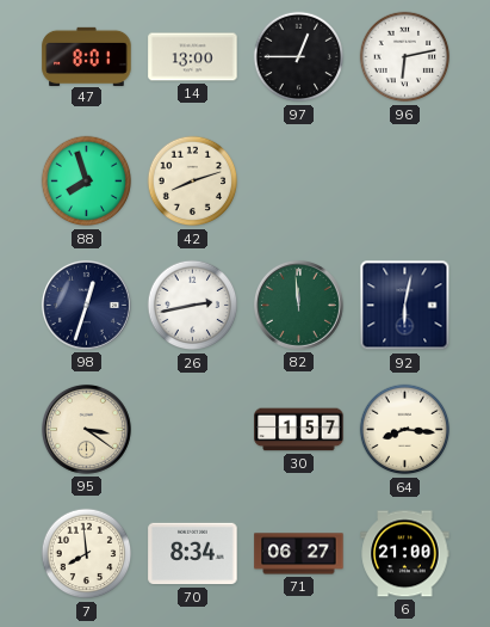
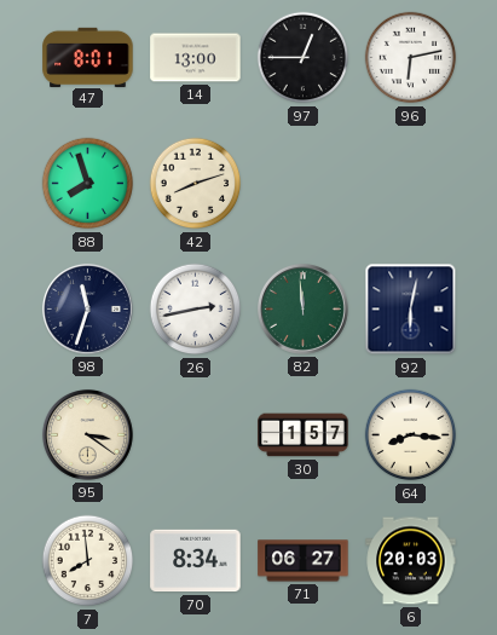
98: 12:33 -> 11:33 (87, 308)
6: 21:00 -> 20:03 (411, 561)
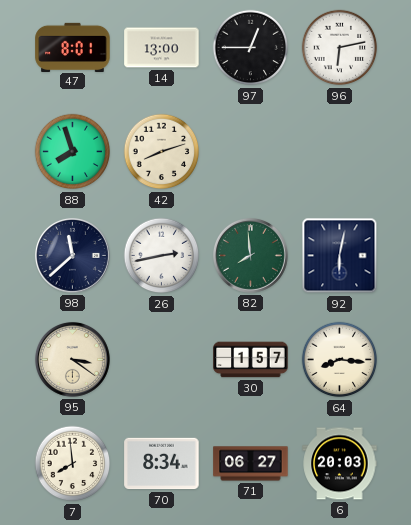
98: 11:33 -> 11:38 (72, 255)
82: 11:59 -> 7:59 (250, 255)
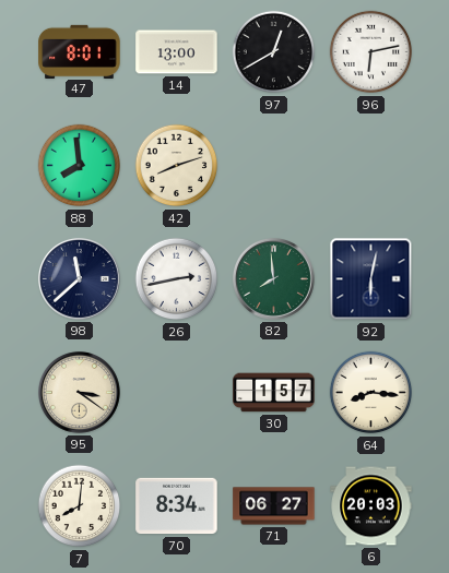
97: 12:45 -> 12:40 (274, 52)
88: 7:57 -> 7:59 (80, 166)
7: 7:59 -> 8:01 (80, 506)
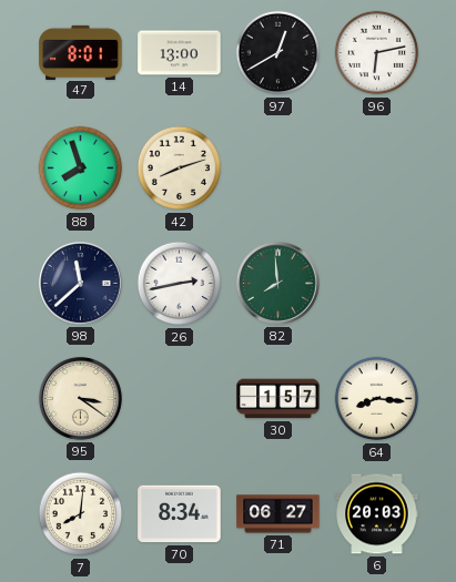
88: 7:59 -> 7:57 (81, 169)
92: 6:02 -> none (371, 279)
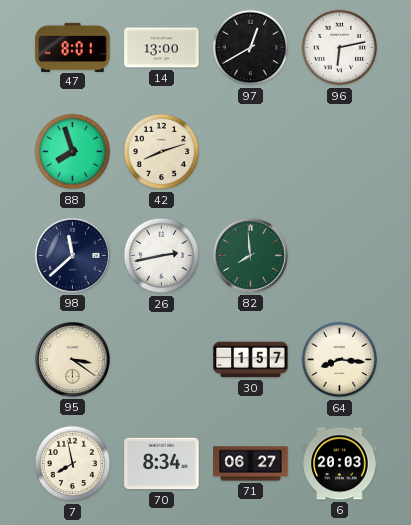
7: 8:01 -> 7:58 (73, 464)
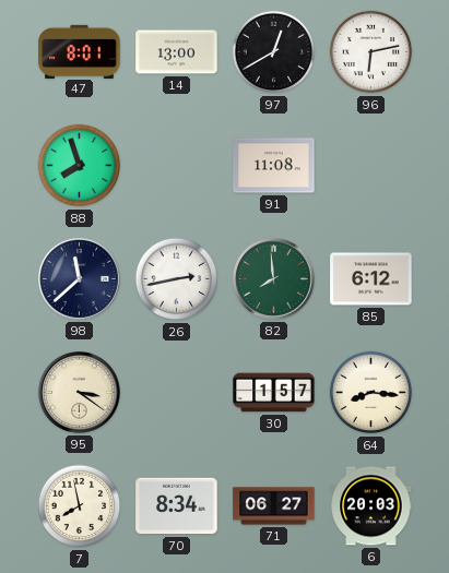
42: 8:12 -> none (162, 152)
91: none -> 11:08 (274, 166)
85: none -> 6:12 (371, 279)
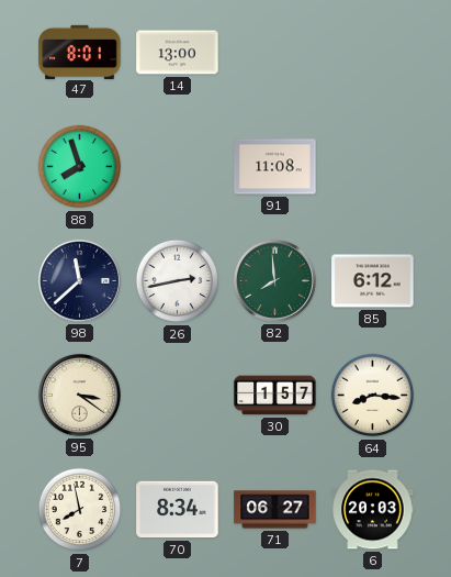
97: 12:40 -> none (274, 52)
96: 6:13 -> none (371, 52)
